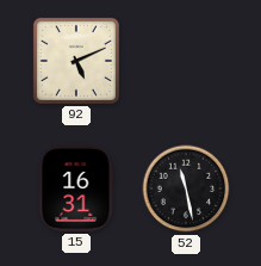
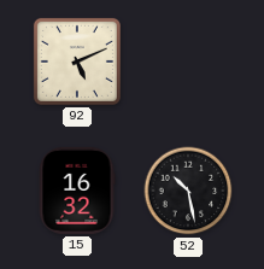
15: 16:31 -> 16:32 (77, 191)
52: 11:28 -> 10:28 (188, 191)
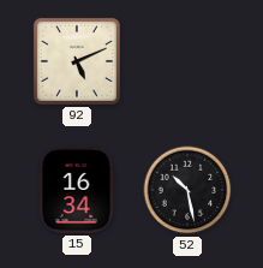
15: 16:32 -> 16:34 (77, 190)
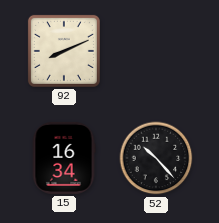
92: 5:11 -> 8:11 (64, 51)
52: 10:28 -> 10:23 (156, 158)
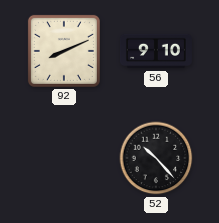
56: none -> 9:10 (156, 51)
15: 16:34 -> none (64, 158)
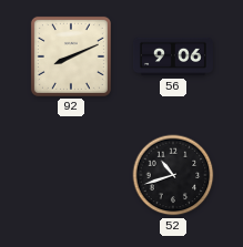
56: 9:10 -> 9:06 (173, 56)
52: 10:23 -> 10:42 (173, 175)
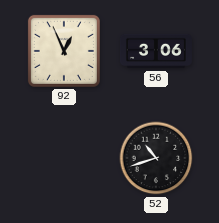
92: 8:11 -> 12:56 (64, 51)
56: 9:06 -> 3:06 (156, 51)
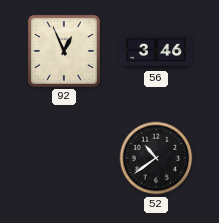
56: 3:06 -> 3:46 (156, 51)
52: 10:42 -> 10:39 (156, 158)
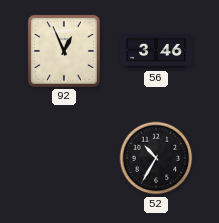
52: 10:39 -> 10:35 (156, 158)
